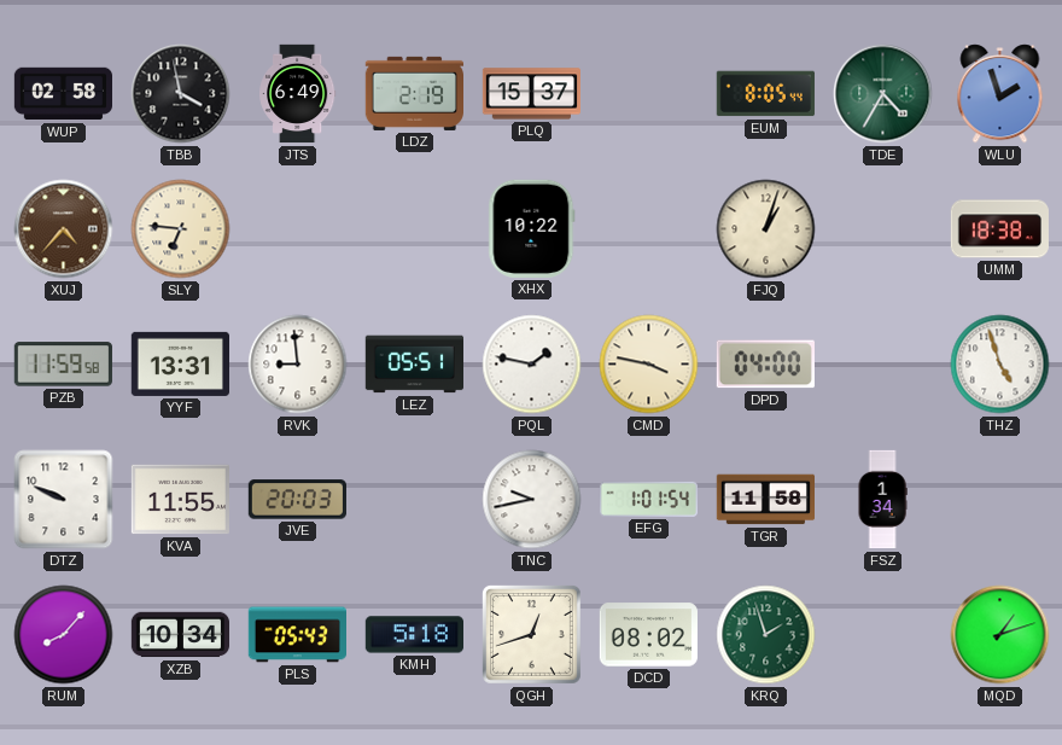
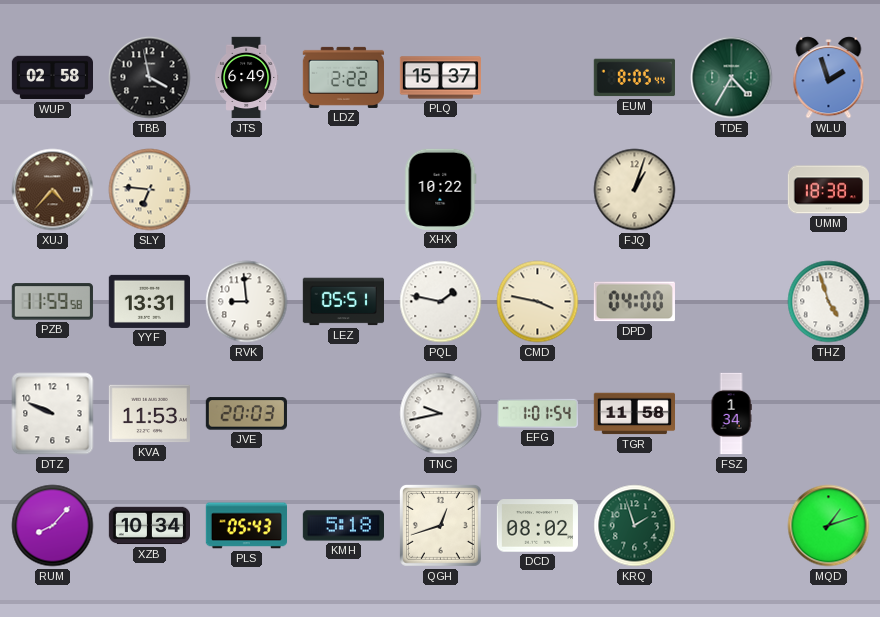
LDZ: 2:19 -> 2:22 (343, 77)
KVA: 11:55 -> 11:53 (149, 414)
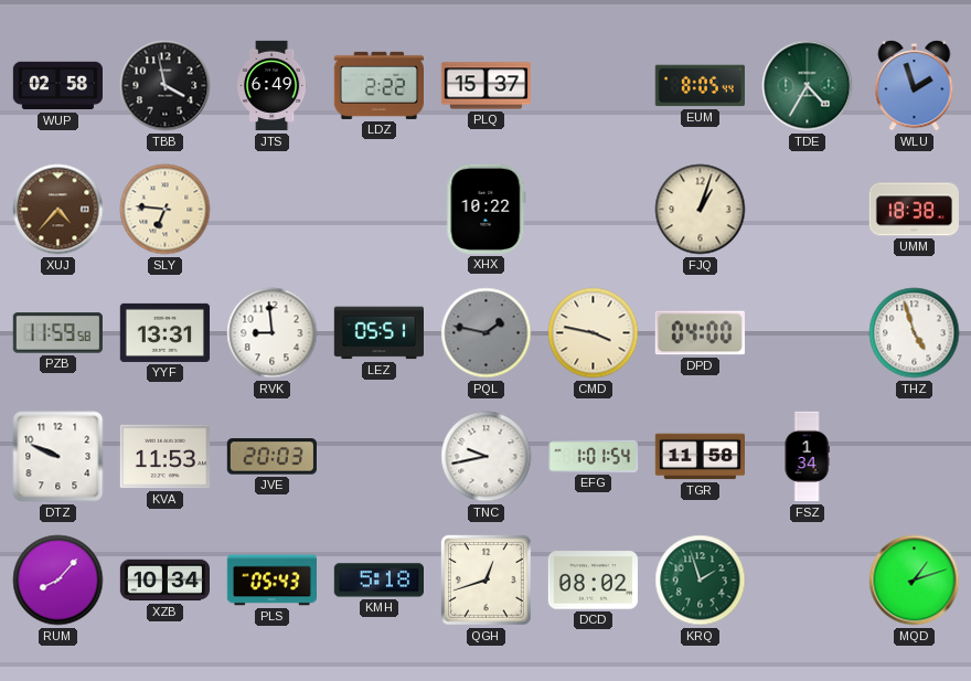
PQL dial: white -> grey (487, 333)
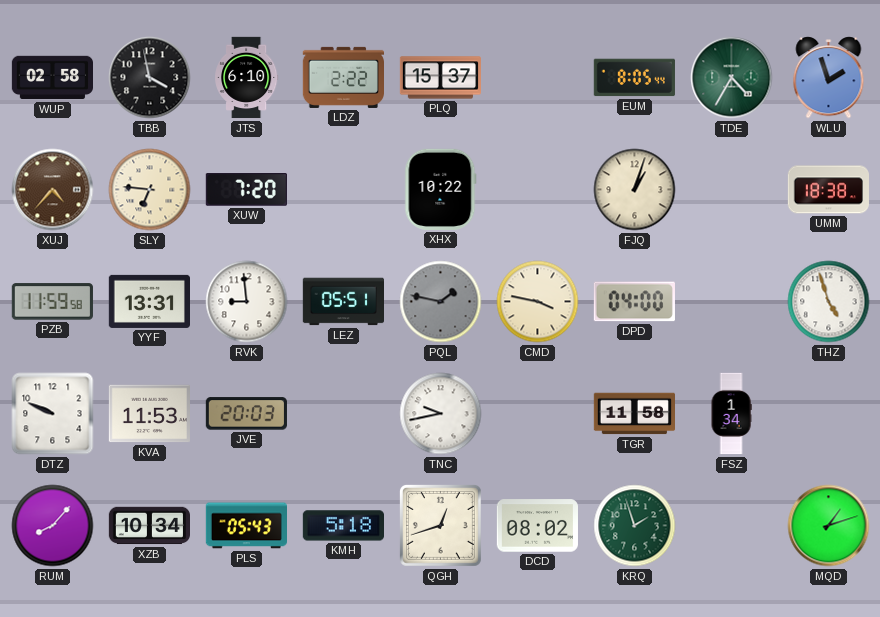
JTS: 6:49 -> 6:10 (247, 78)
XUW: none -> 7:20 (246, 190)
EFG: 1:01 -> none (593, 456)
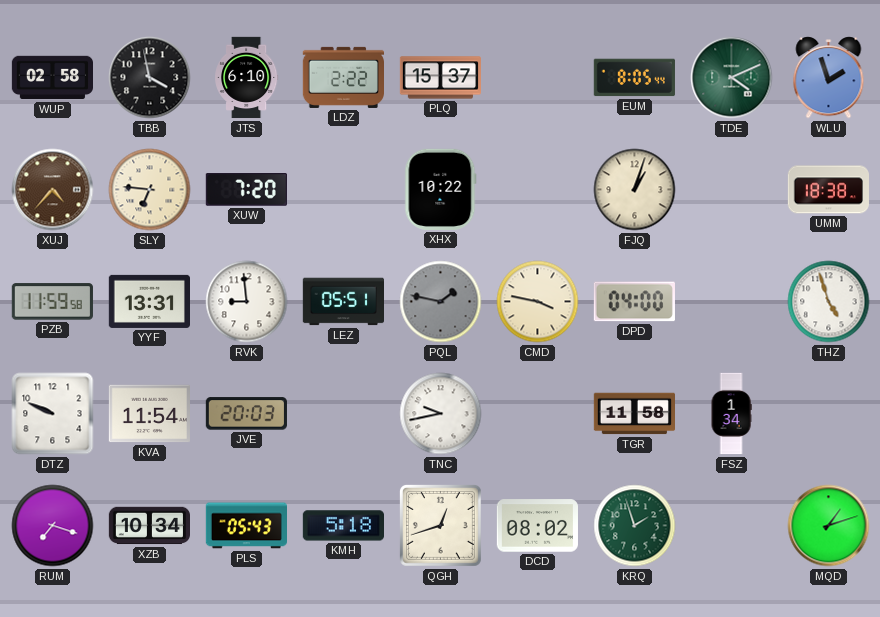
TDE: 4:35 -> 4:11 (732, 78)
KVA: 11:53 -> 11:54 (149, 414)
RUM: 8:07 -> 7:18 (53, 526)
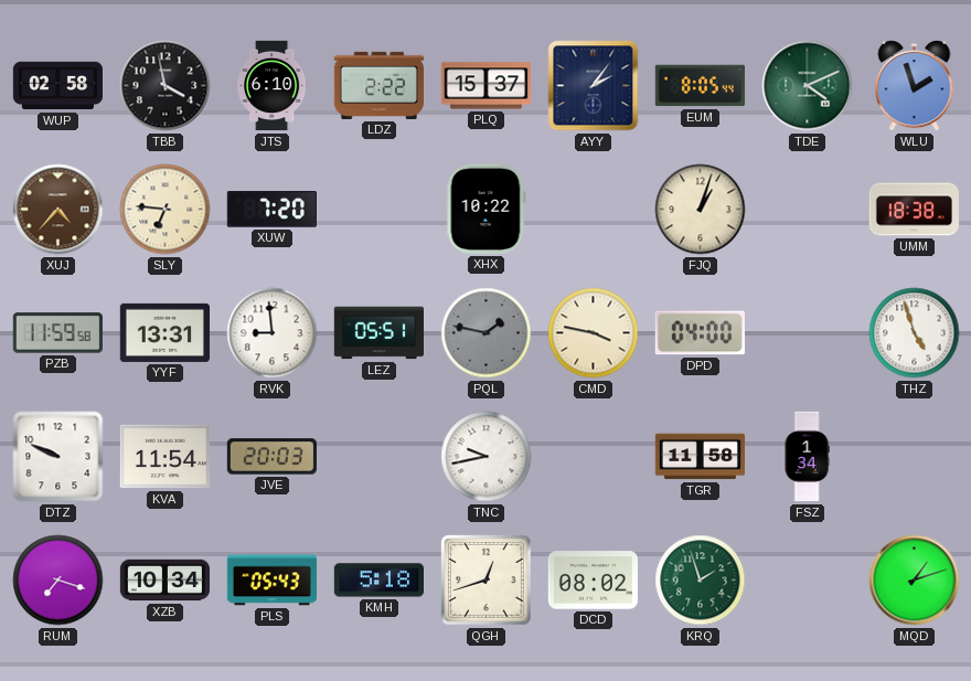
AYY: none -> 2:06 (594, 86)
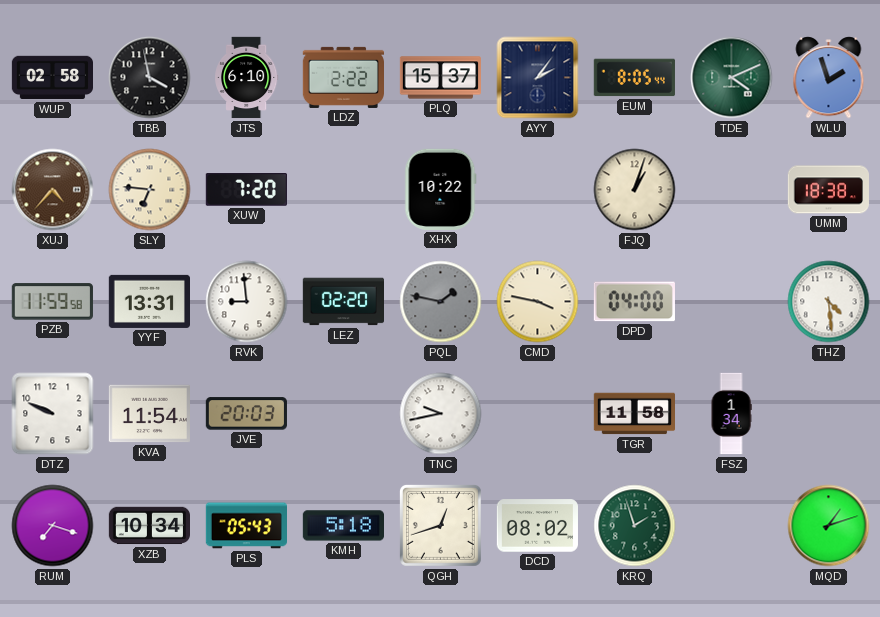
LEZ: 05:51 -> 02:20 (343, 302)
THZ: 4:57 -> 4:29 (829, 302)
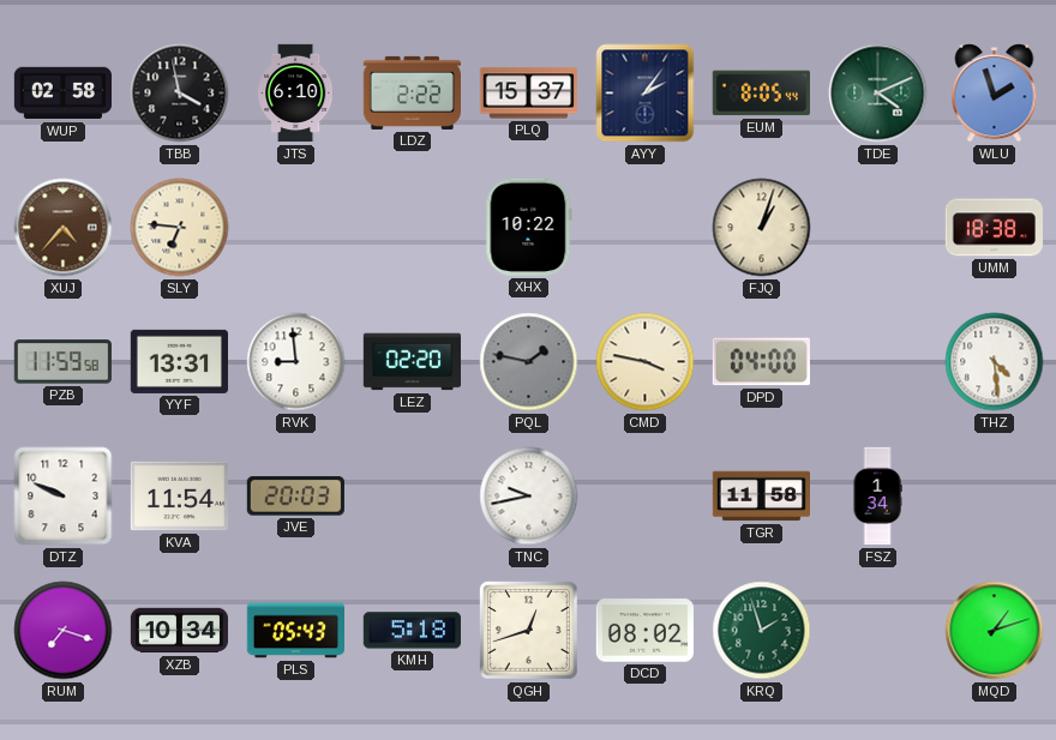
XUW: 7:20 -> none (246, 190)
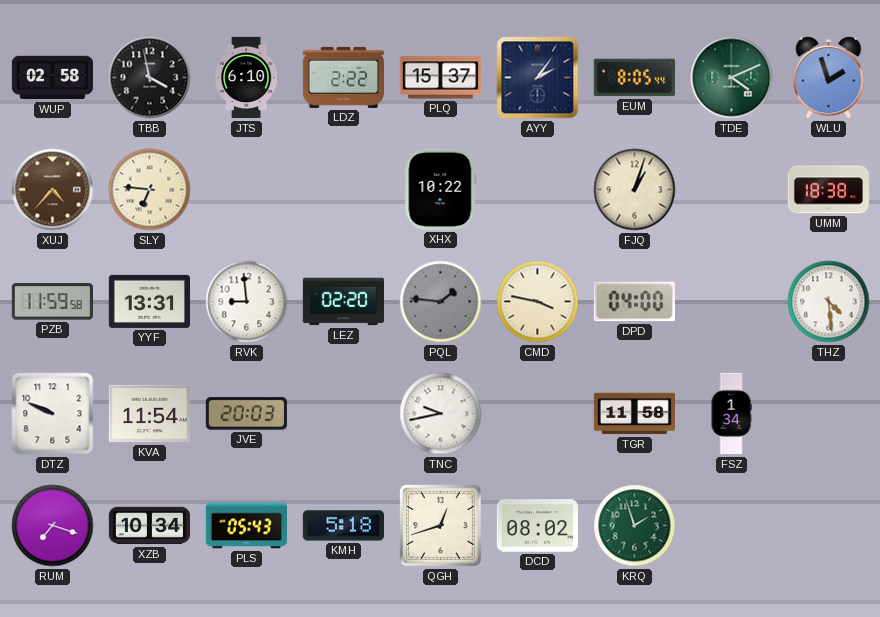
PQL: 1:47 -> 1:46 (441, 302)
MQD: 1:12 -> none (995, 631)
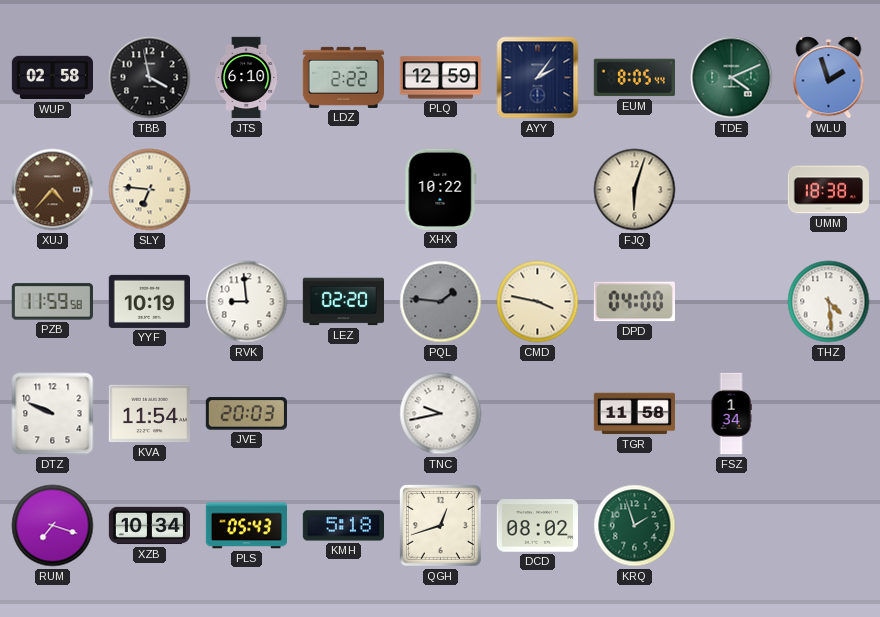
PLQ: 15:37 -> 12:59 (440, 78)
FJQ: 1:03 -> 6:03 (635, 190)
YYF: 13:31 -> 10:19 (149, 301)
